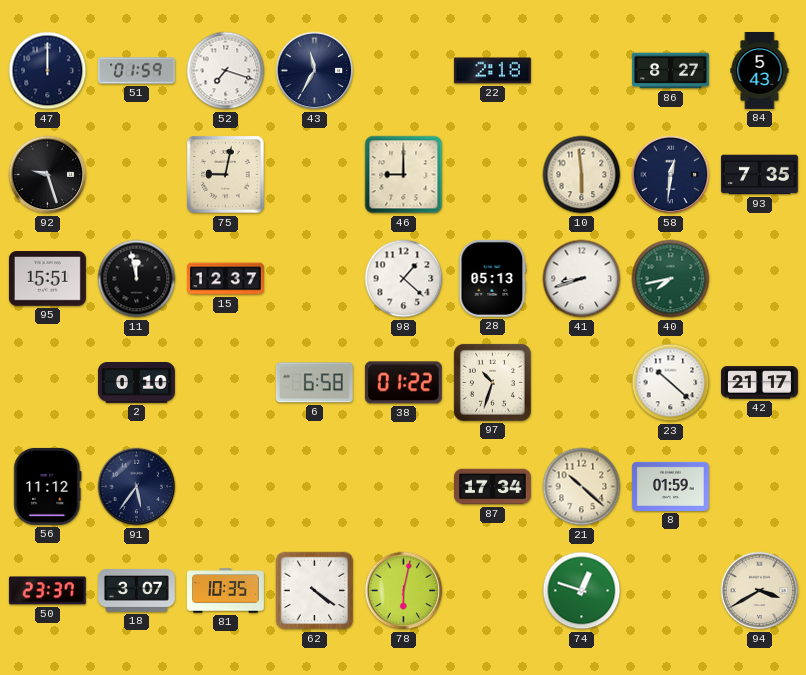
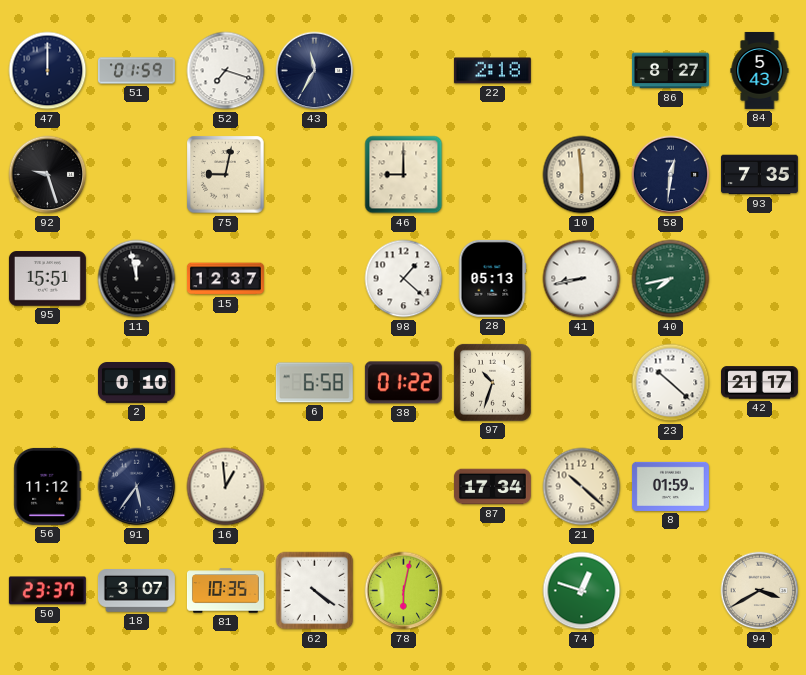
41: 8:42 -> 8:43 (582, 279)
16: none -> 12:59 (226, 487)
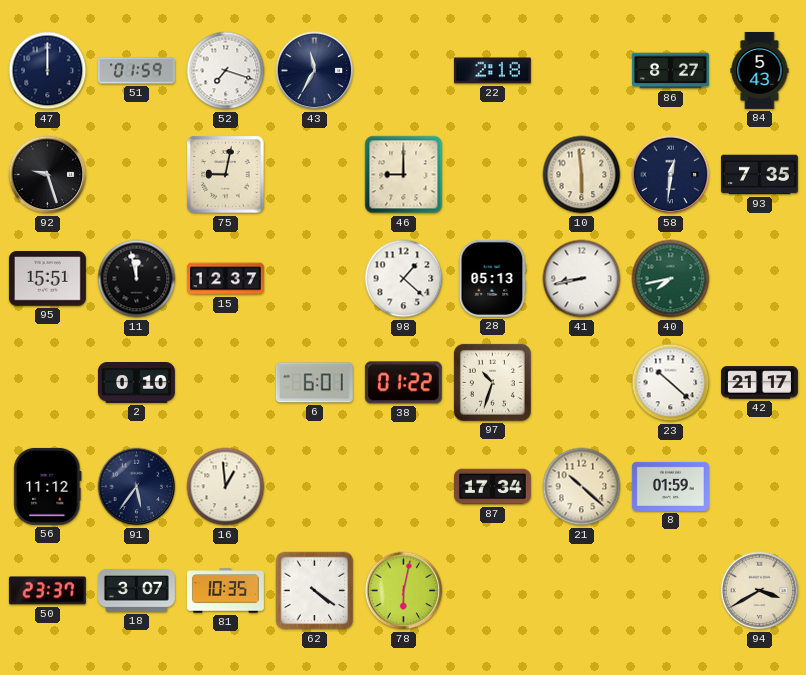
6: 6:58 -> 6:01 (314, 383)
74: 12:48 -> none (582, 591)
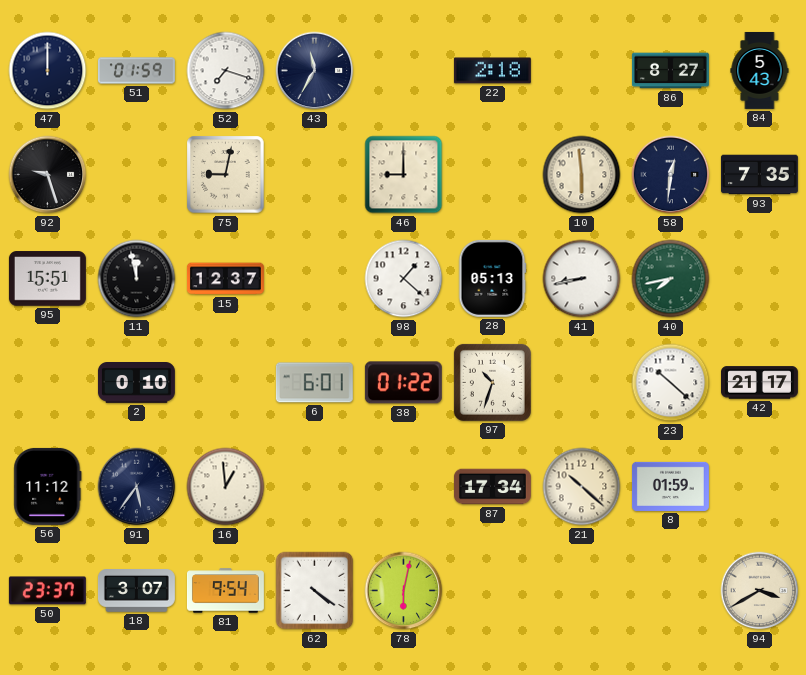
81: 10:35 -> 9:54 (225, 591)
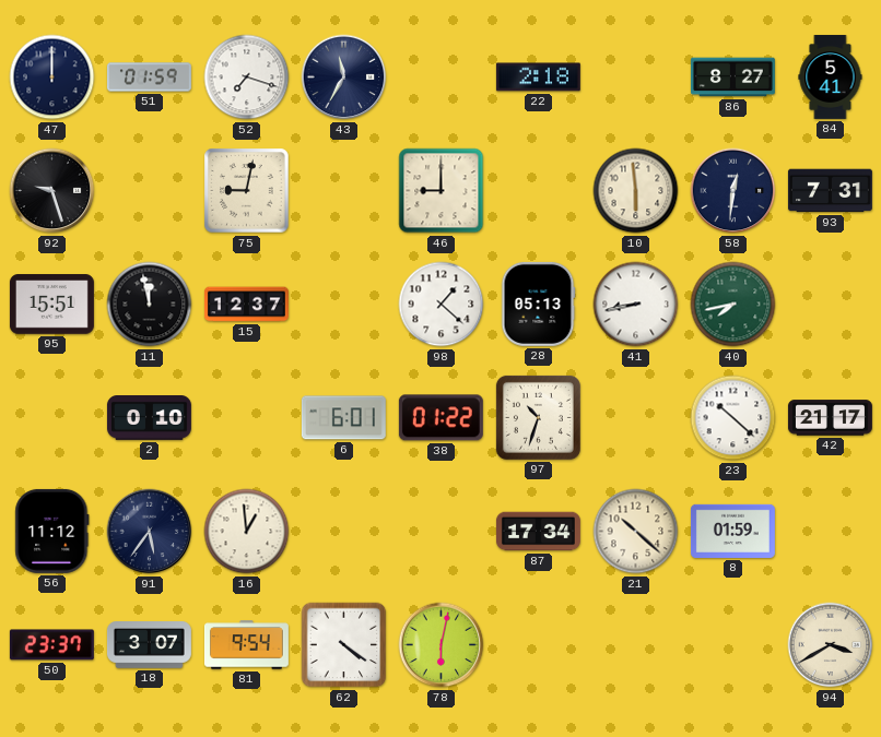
84: 5:43 -> 5:41 (831, 76)
93: 7:35 -> 7:31 (830, 191)
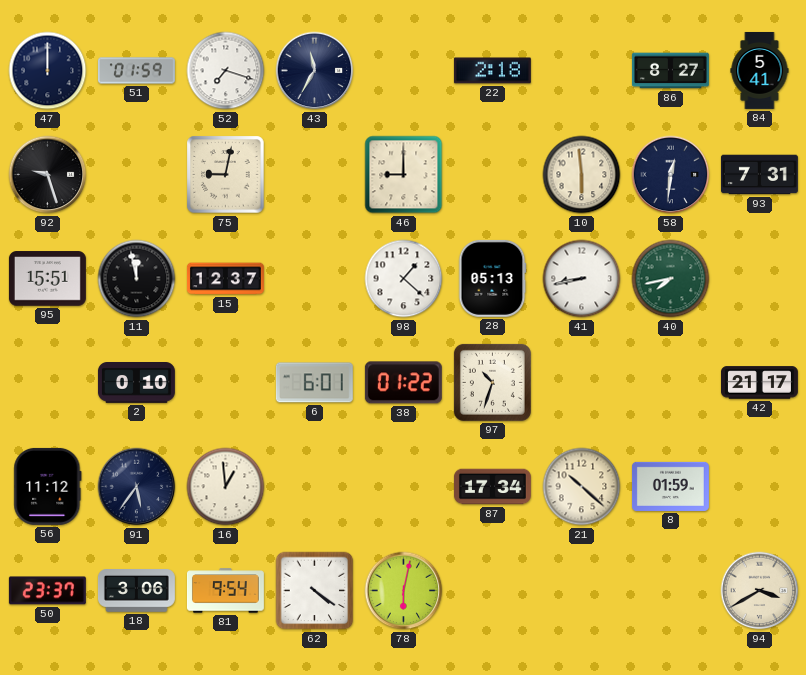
23: 10:22 -> none (733, 418)
18: 3:07 -> 3:06 (136, 591)
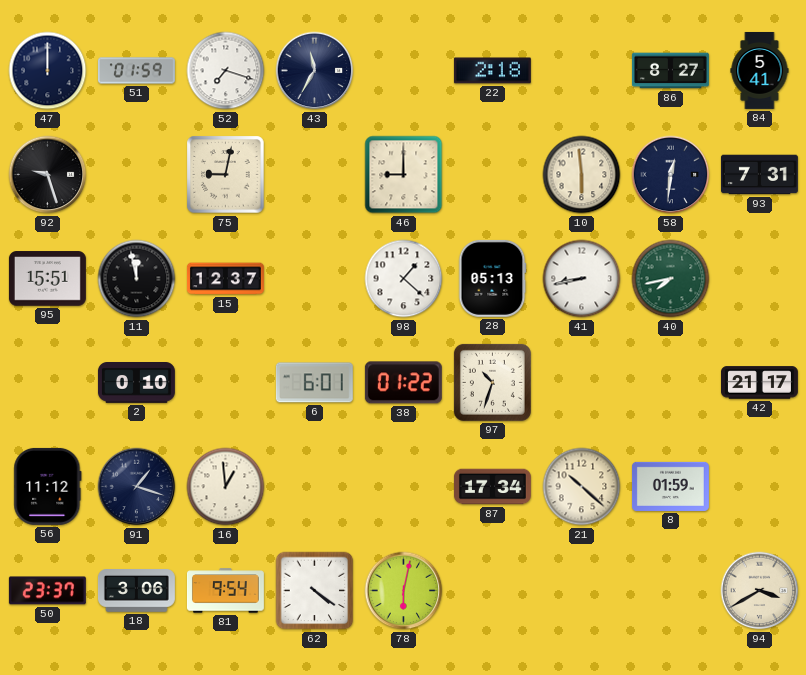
91: 5:36 -> 1:18 (137, 487)
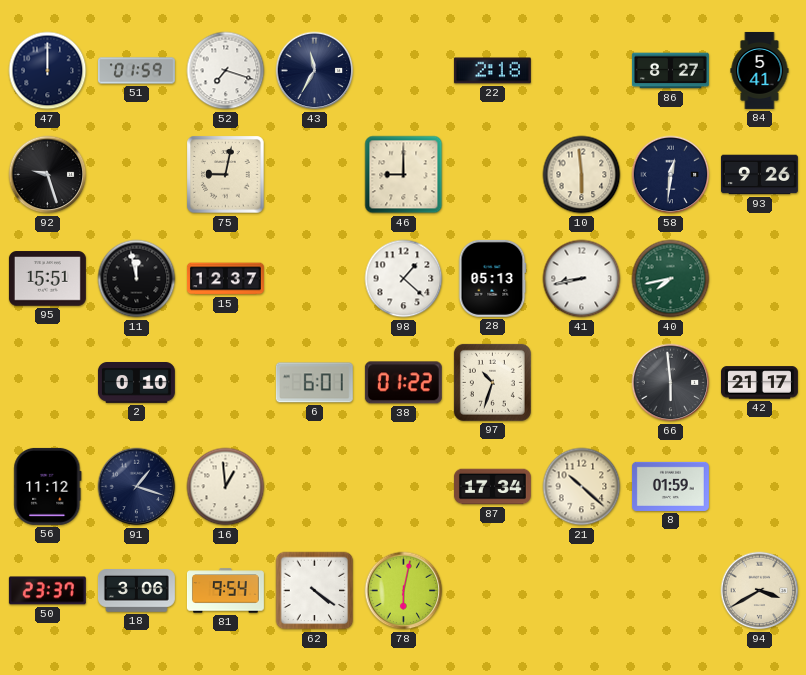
93: 7:31 -> 9:26 (759, 175)
66: none -> 5:59 (671, 383)
